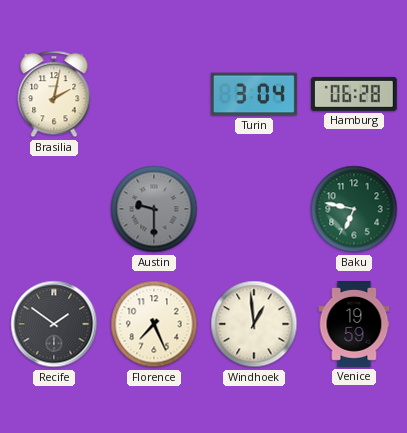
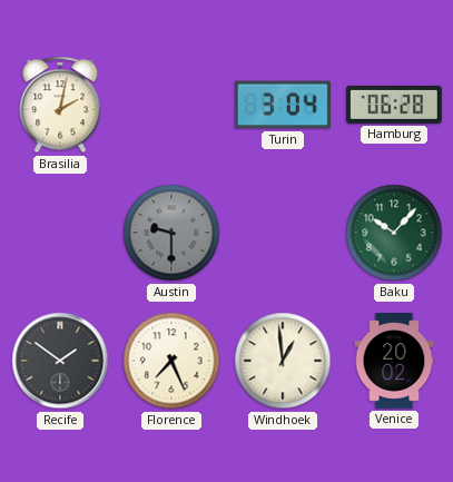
Baku: 6:47 -> 10:07 (394, 233)
Venice: 19:59 -> 20:02 (394, 362)
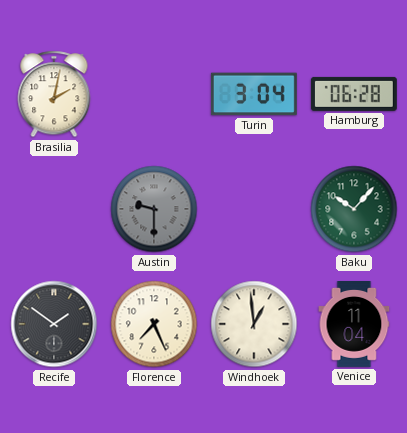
Venice: 20:02 -> 11:04 (354, 325)
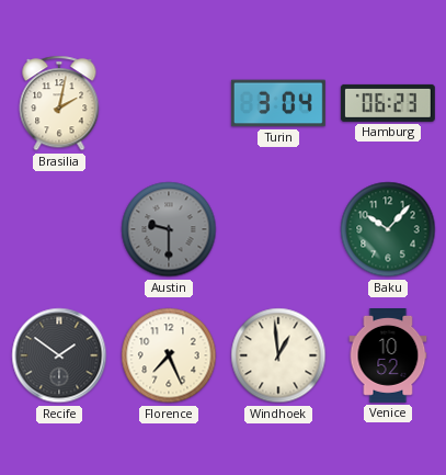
Hamburg: 06:28 -> 06:23 (388, 103)
Venice: 11:04 -> 10:52 (388, 357)
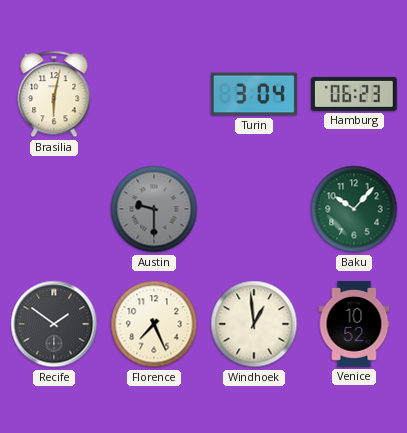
Brasilia: 2:02 -> 6:02 (54, 94)
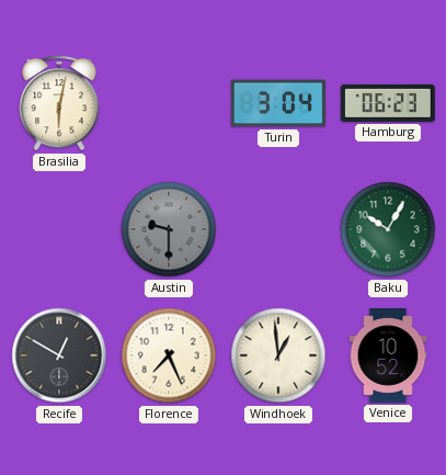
Baku: 10:07 -> 10:05 (388, 229)
Recife: 1:51 -> 12:50 (59, 355)
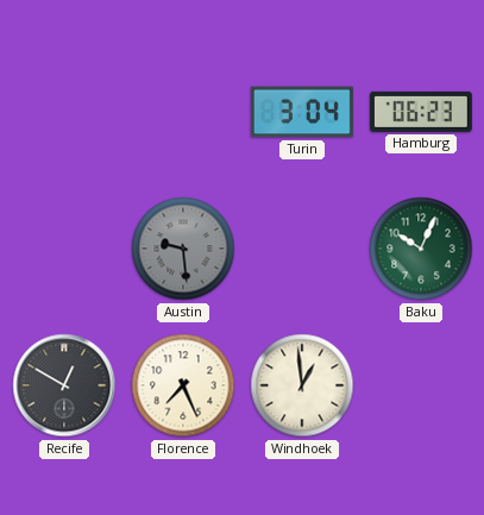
Brasilia: 6:02 -> none (59, 103)
Austin: 9:30 -> 9:29 (183, 249)
Baku: 10:05 -> 10:04 (421, 249)
Venice: 10:52 -> none (388, 357)
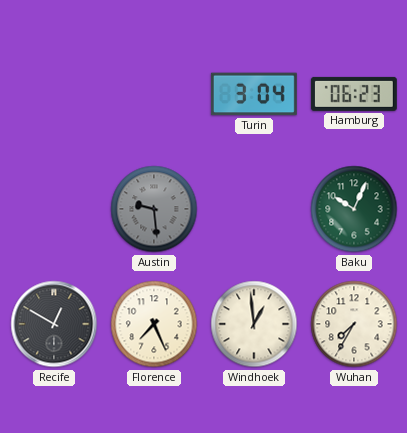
Wuhan: none -> 7:35 (354, 324)
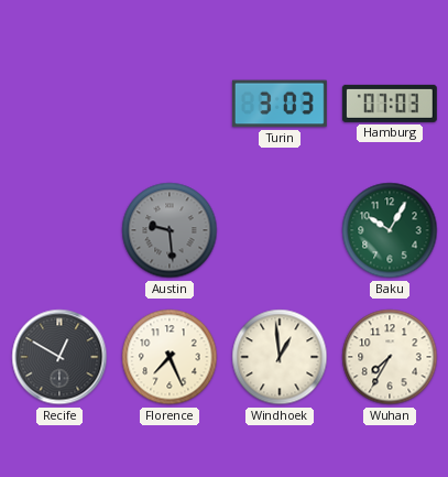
Turin: 3:04 -> 3:03 (280, 104)
Hamburg: 06:23 -> 07:03 (390, 104)
Baku: 10:04 -> 10:05 (390, 230)
